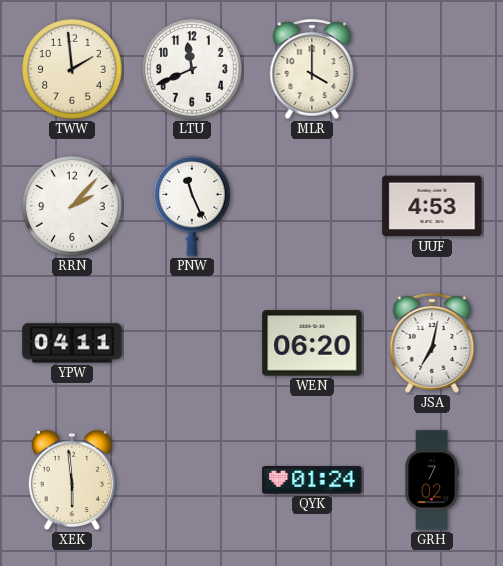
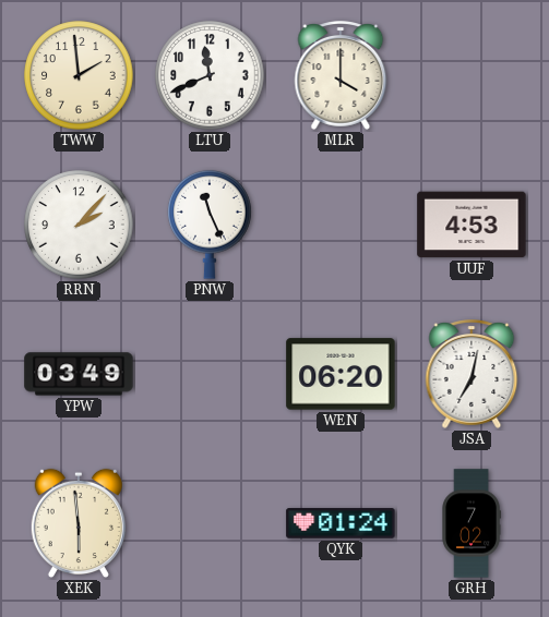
YPW: 04:11 -> 03:49 (79, 374)
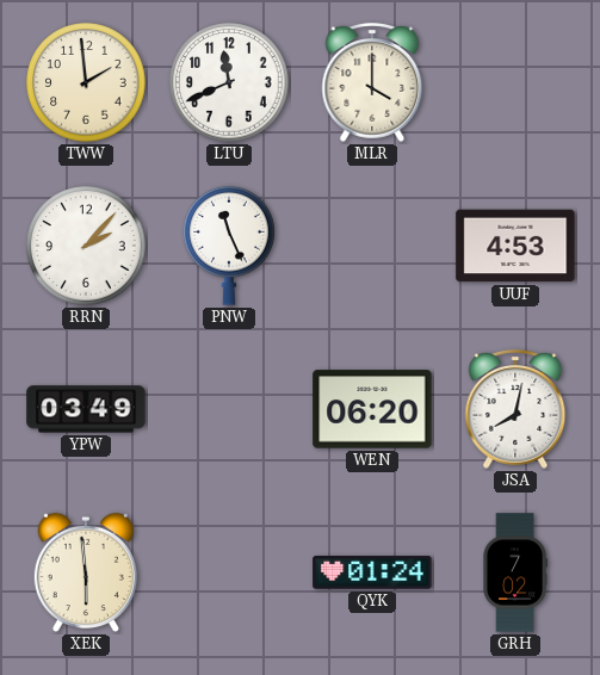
JSA: 7:02 -> 8:02 (515, 409)
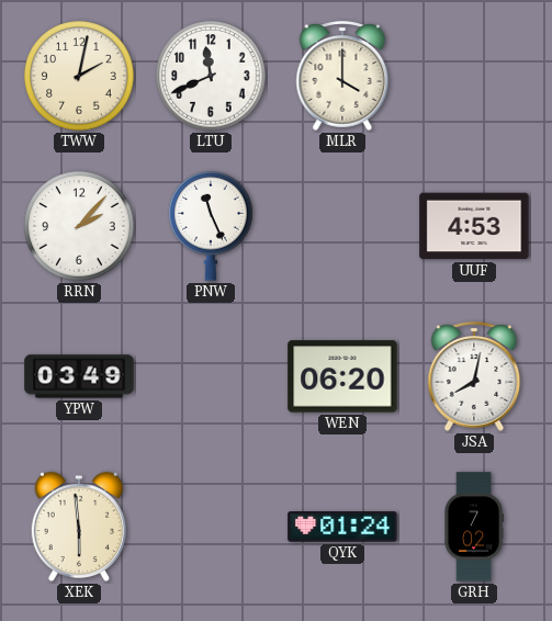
TWW: 1:59 -> 2:02 (79, 76)
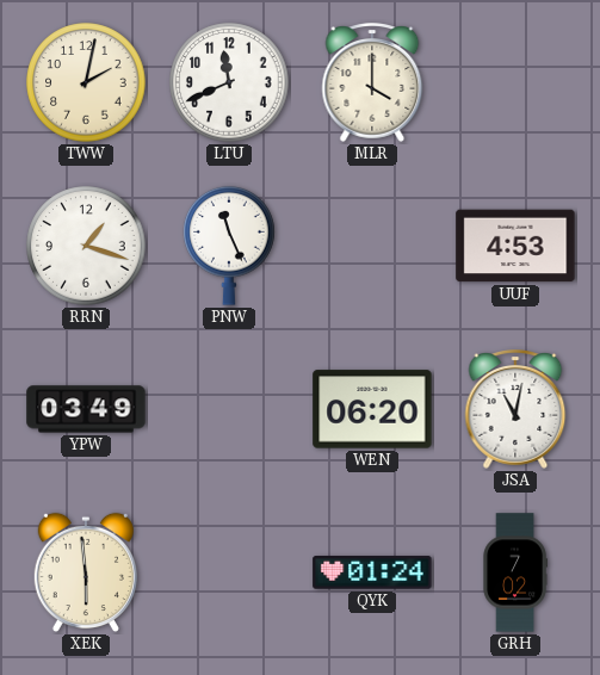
RRN: 2:07 -> 1:18 (86, 246)
JSA: 8:02 -> 11:02 (515, 409)
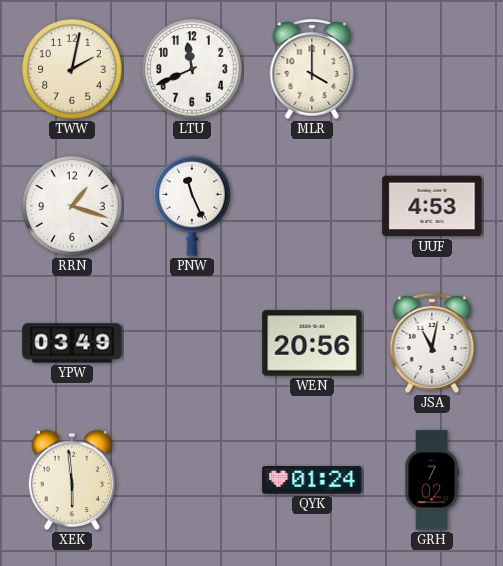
WEN: 06:20 -> 20:56 (312, 343)
